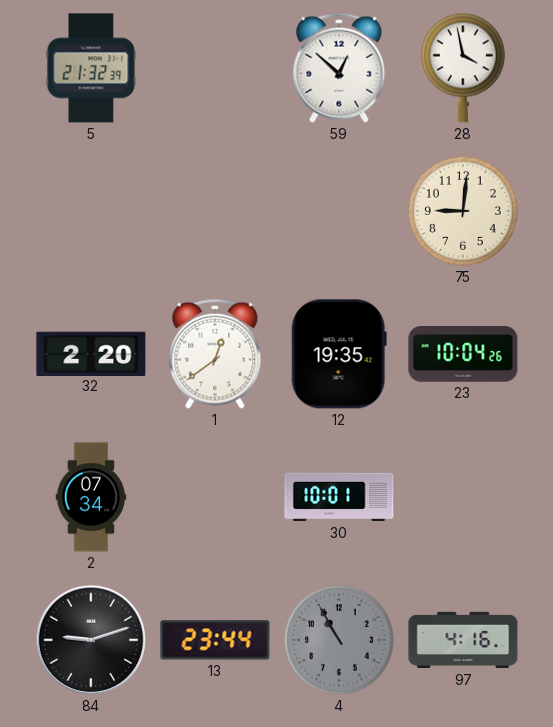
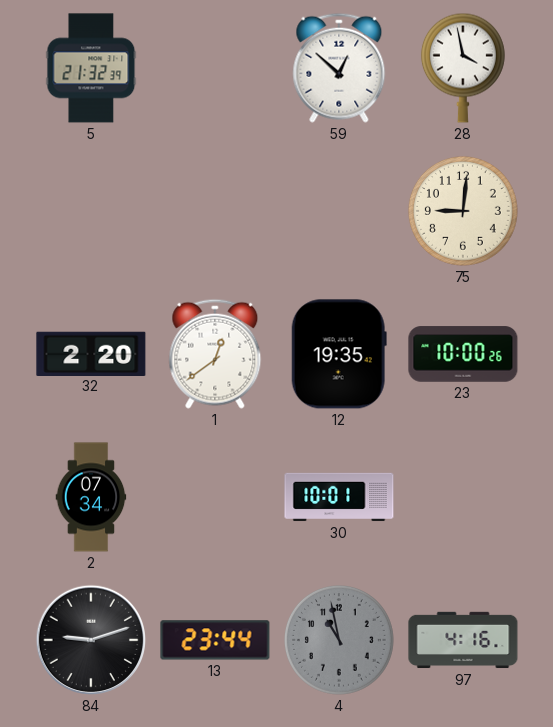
23: 10:04 -> 10:00 (463, 354)
4: 10:55 -> 10:58 (339, 640)
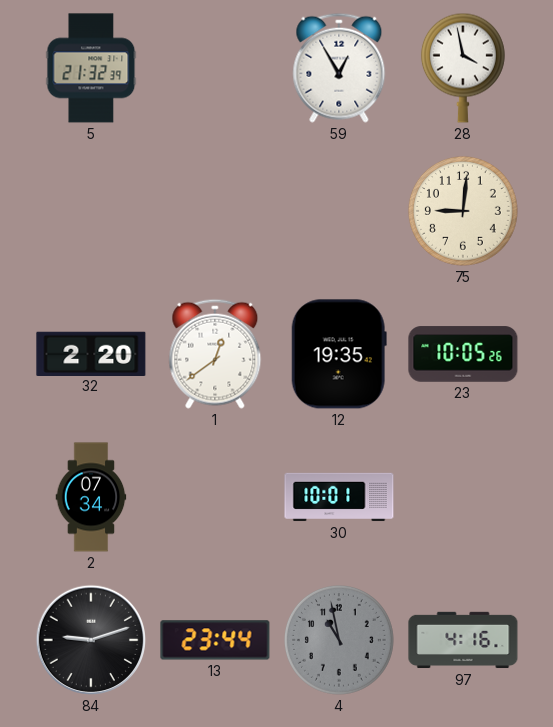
59: 12:52 -> 12:55 (339, 68)
23: 10:00 -> 10:05 (463, 354)
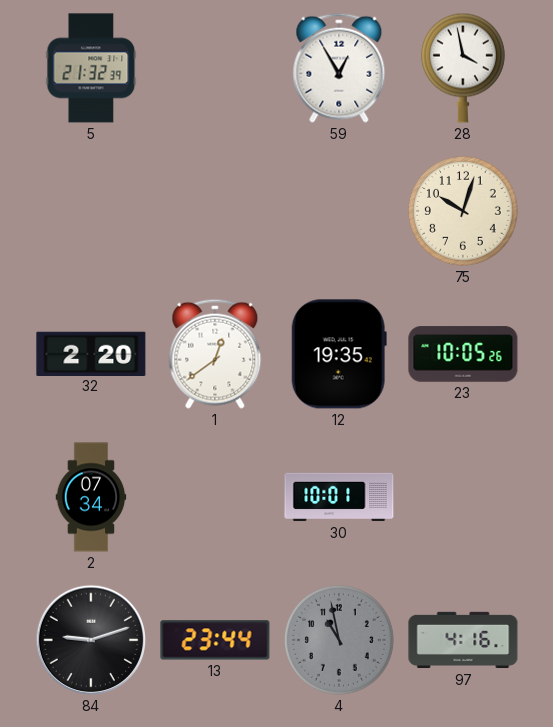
75: 9:01 -> 10:03 (463, 211)
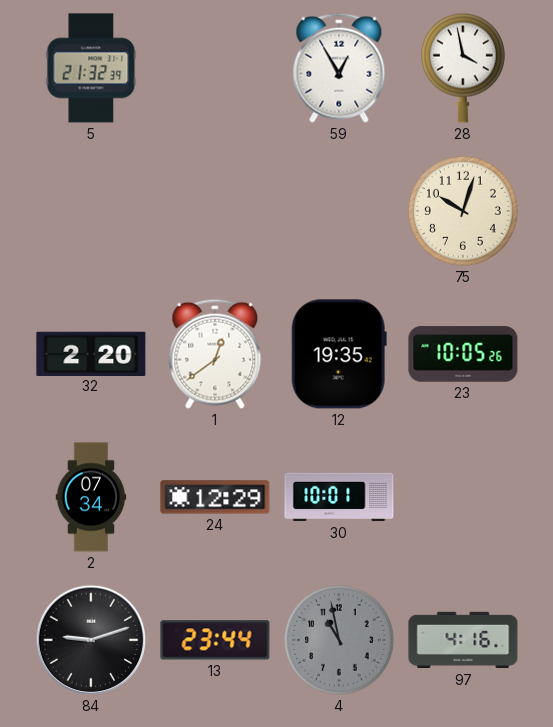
24: none -> 12:29 (215, 497)
